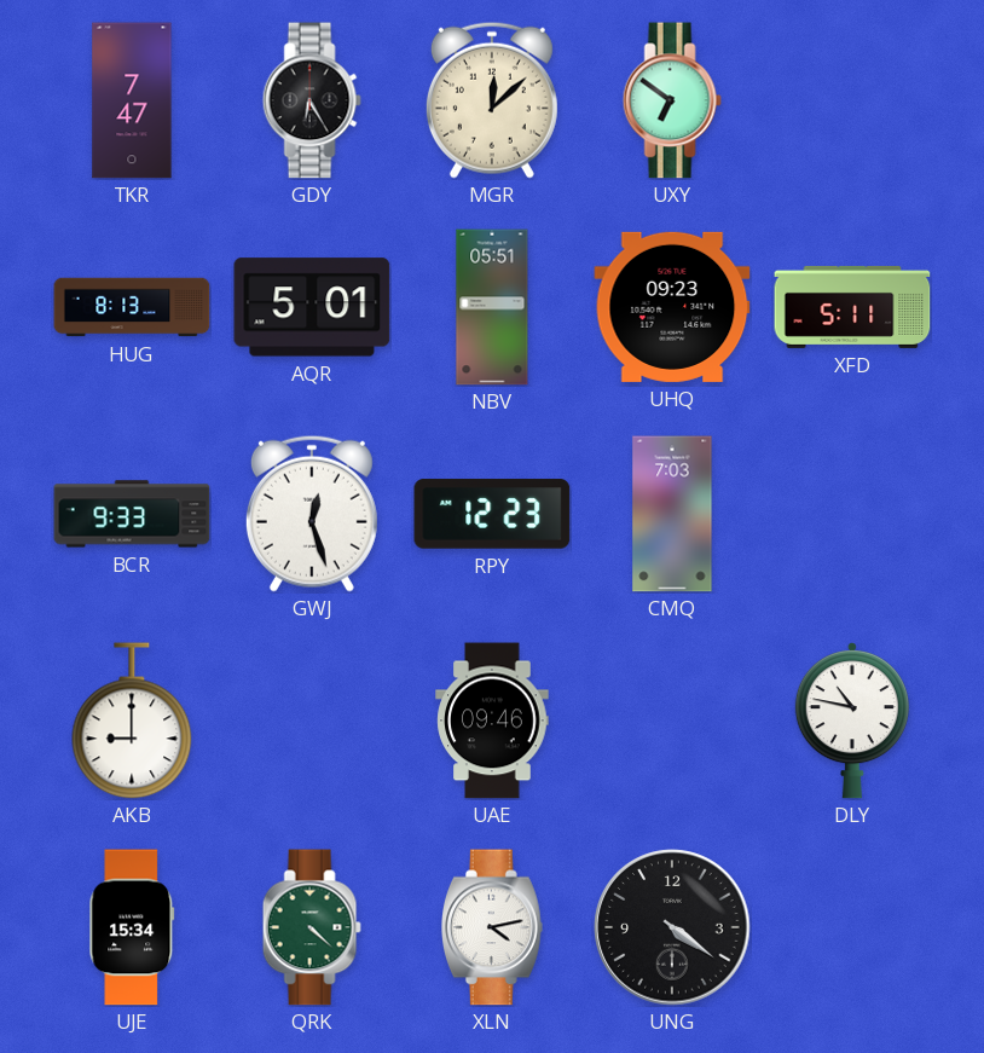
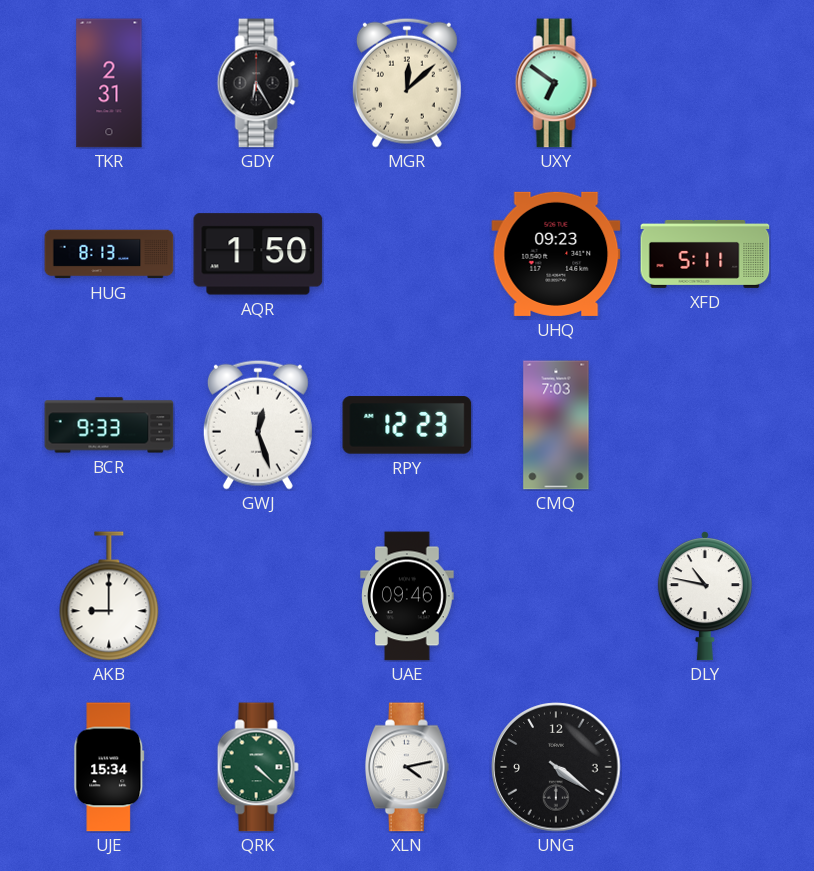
TKR: 7:47 -> 2:31 (109, 83)
AQR: 5:01 -> 1:50 (258, 254)
NBV: 05:51 -> none (492, 307)
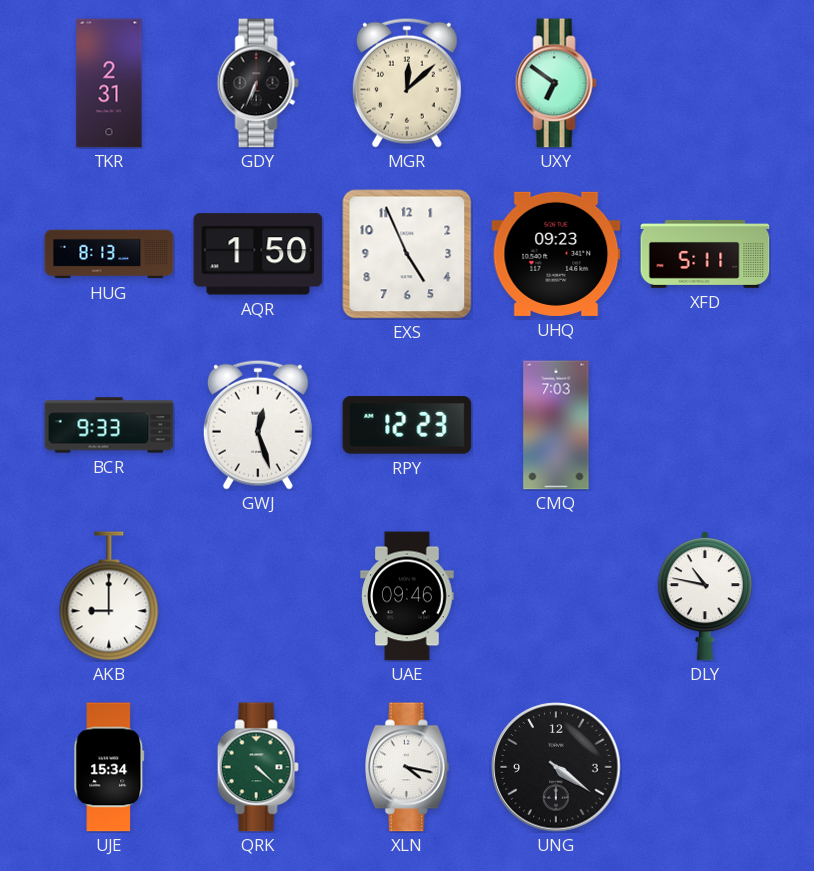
GDY: 6:25 -> 6:34 (258, 83)
EXS: none -> 4:56 (407, 254)
XLN: 4:13 -> 4:17 (408, 767)
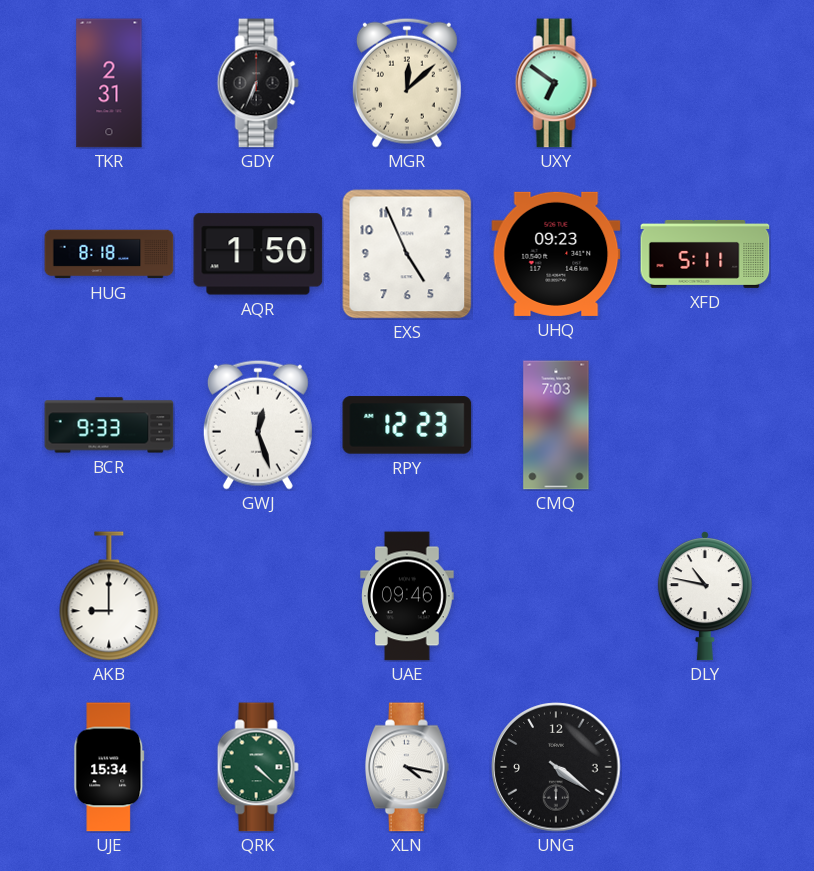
HUG: 8:13 -> 8:18 (109, 254)
